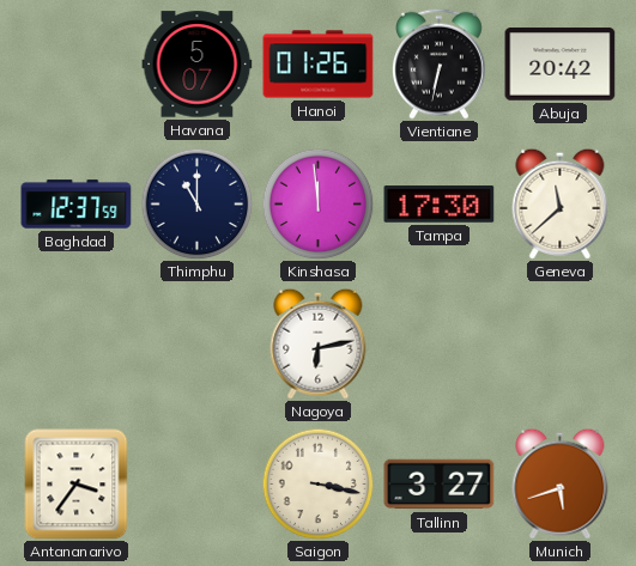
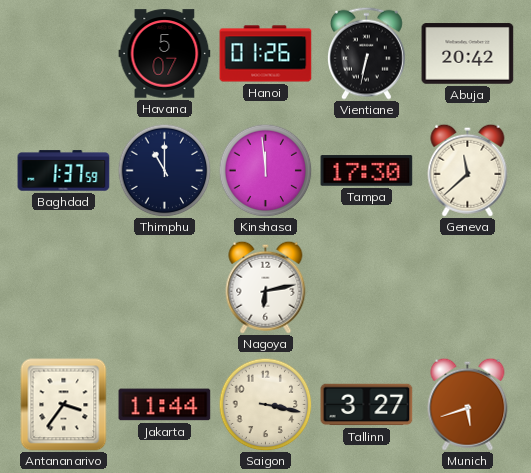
Baghdad: 12:37 -> 1:37 (64, 171)
Jakarta: none -> 11:44 (165, 405)
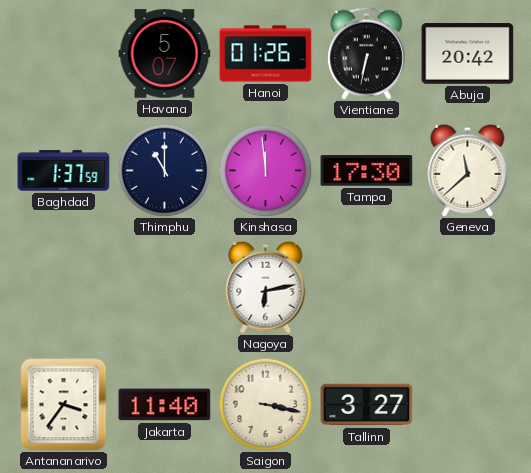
Jakarta: 11:44 -> 11:40 (165, 405)
Munich: 5:42 -> none (468, 404)
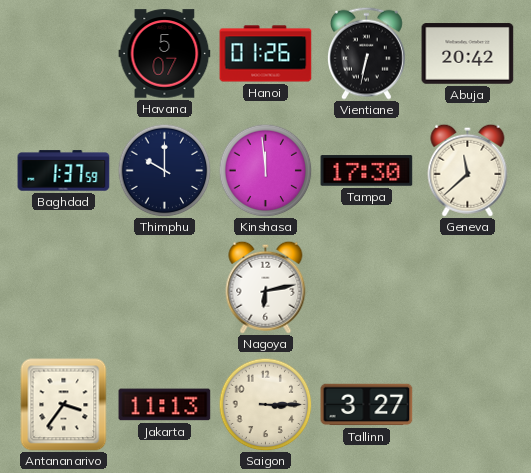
Thimphu: 11:00 -> 10:00 (164, 170)
Jakarta: 11:40 -> 11:13 (165, 405)
Saigon: 3:17 -> 3:15 (265, 404)
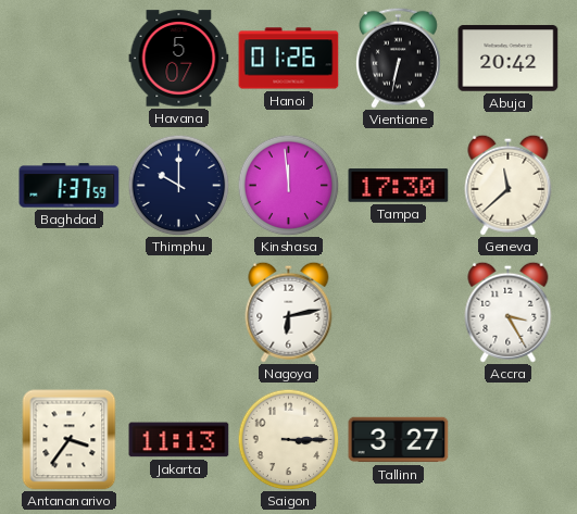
Accra: none -> 3:25 (509, 312)
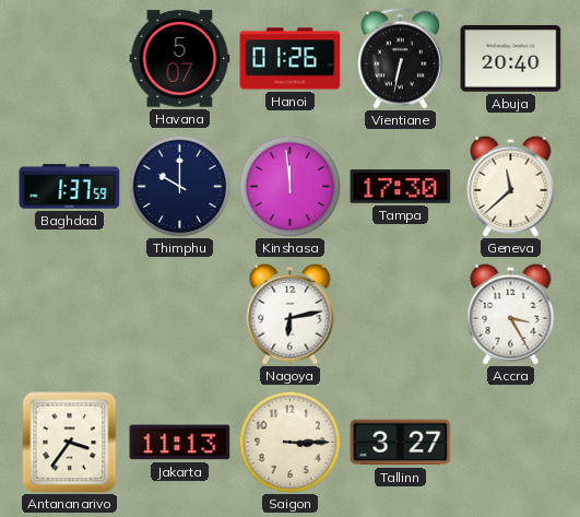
Abuja: 20:42 -> 20:40 (511, 59)
